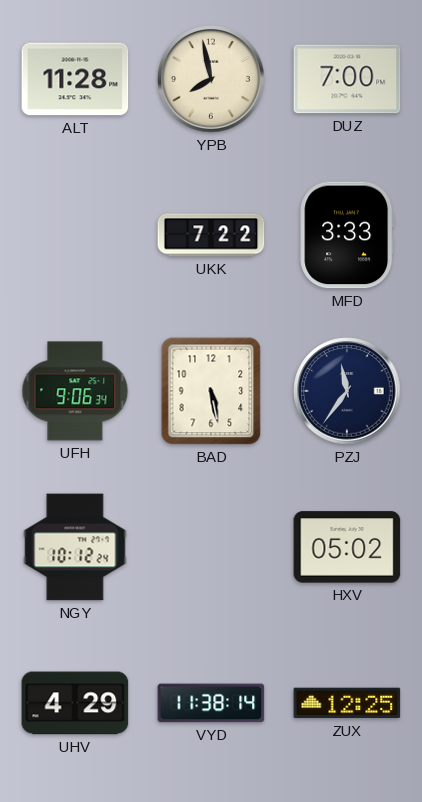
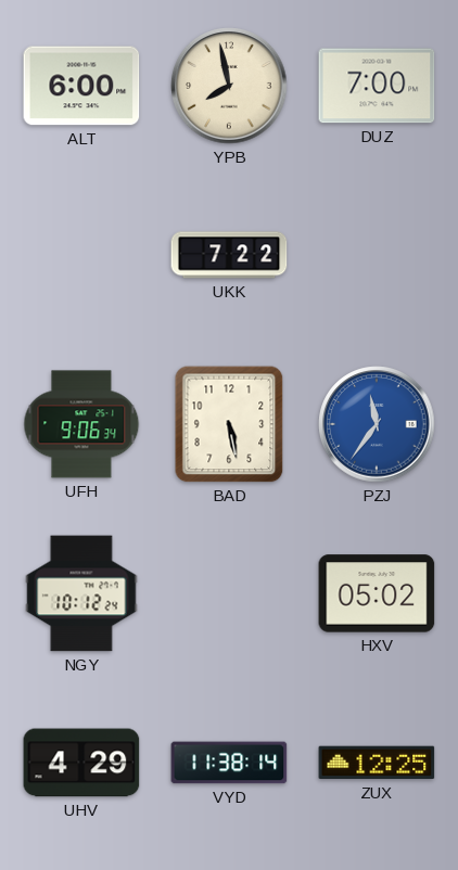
ALT: 11:28 -> 6:00 (81, 86)
MFD: 3:33 -> none (347, 235)
PZJ dial: navy -> blue (377, 424)
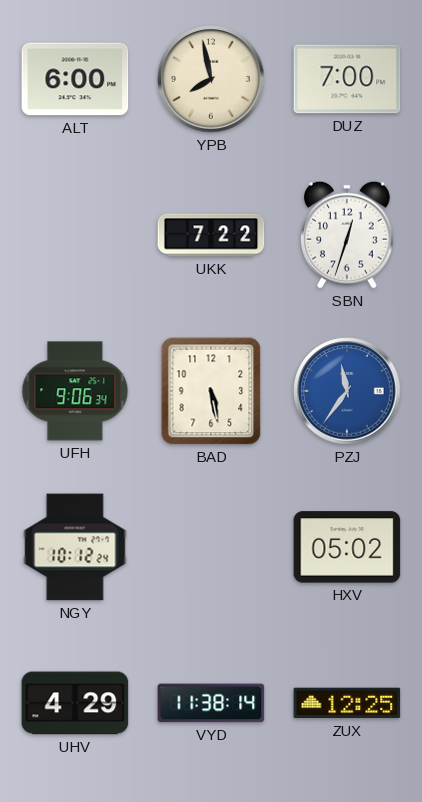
SBN: none -> 12:33 (347, 235)
